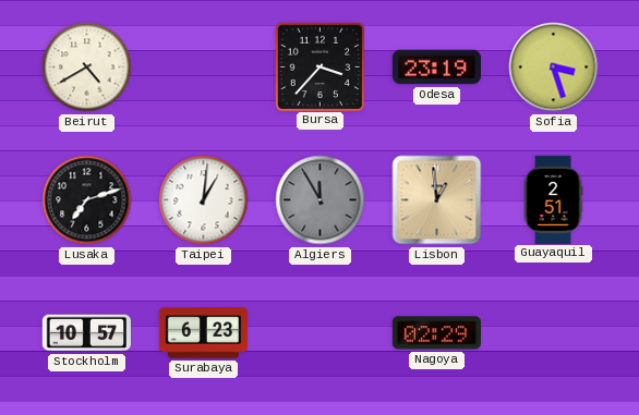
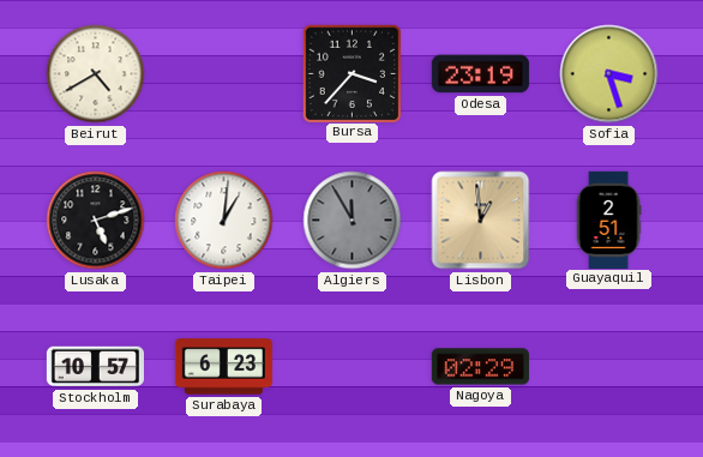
Lusaka: 7:12 -> 5:12 (96, 221)
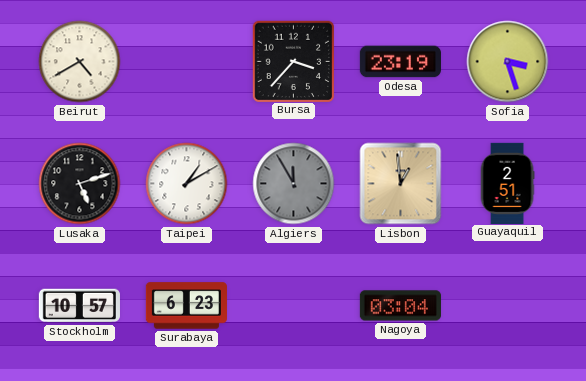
Taipei: 1:01 -> 1:10 (187, 184)
Nagoya: 02:29 -> 03:04 (400, 306)
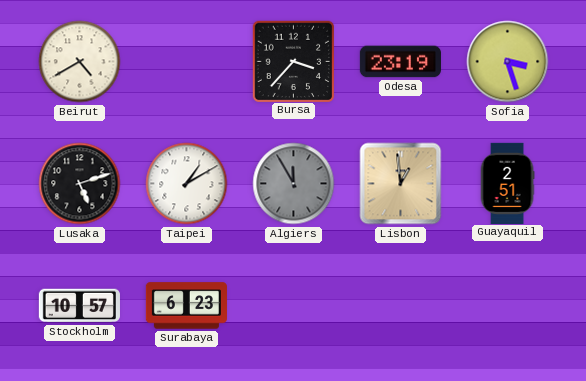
Nagoya: 03:04 -> none (400, 306)
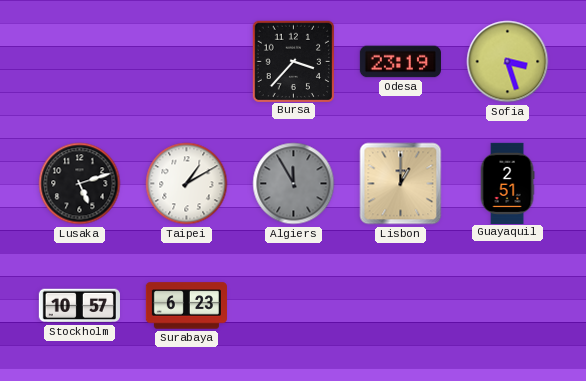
Beirut: 4:40 -> none (80, 62)
Lisbon: 12:59 -> 1:00 (401, 184)
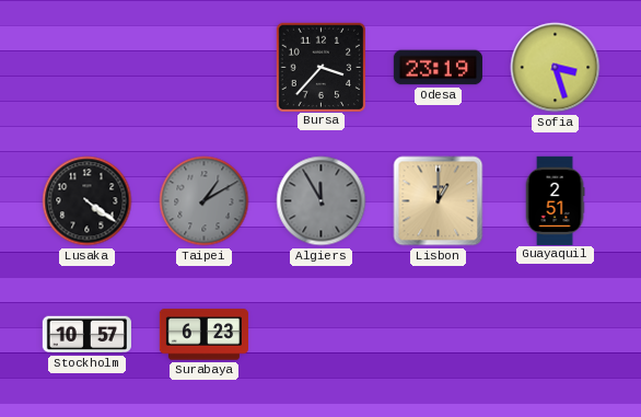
Lusaka: 5:12 -> 4:21 (88, 201)
Taipei dial: white -> grey (205, 201)
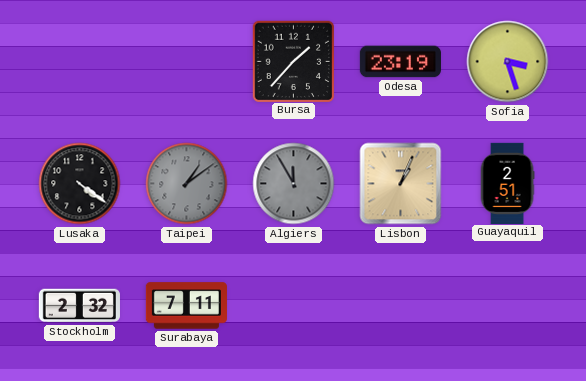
Bursa: 3:37 -> 1:37 (293, 61)
Taipei: 1:10 -> 1:09 (187, 184)
Lisbon: 1:00 -> 1:04 (401, 184)
Stockholm: 10:57 -> 2:32 (79, 306)
Surabaya: 6:23 -> 7:11 (186, 306)
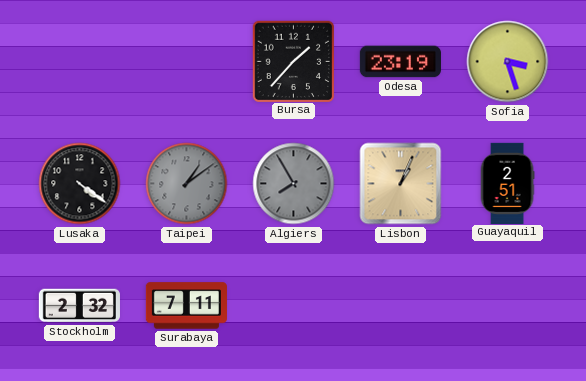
Algiers: 11:55 -> 7:55 (294, 184)
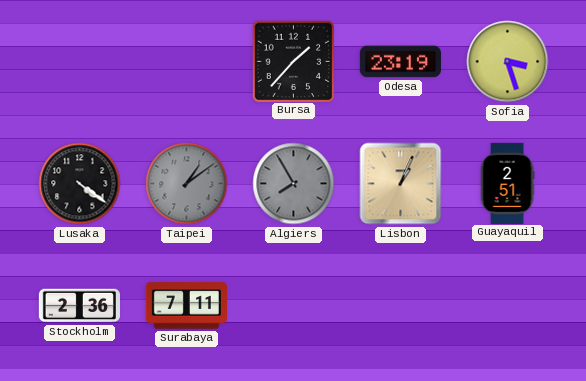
Stockholm: 2:32 -> 2:36 (79, 306)
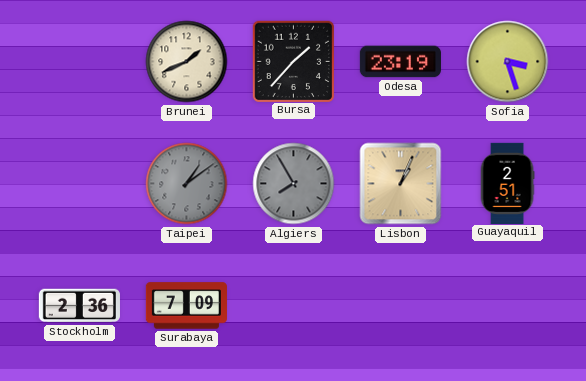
Brunei: none -> 1:41 (187, 62)
Lusaka: 4:21 -> none (80, 184)
Surabaya: 7:11 -> 7:09 (186, 306)
